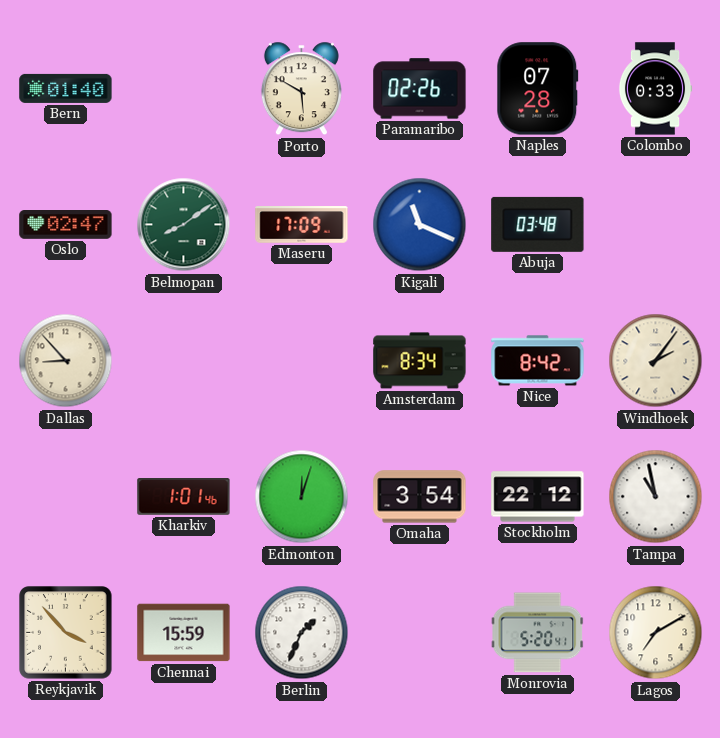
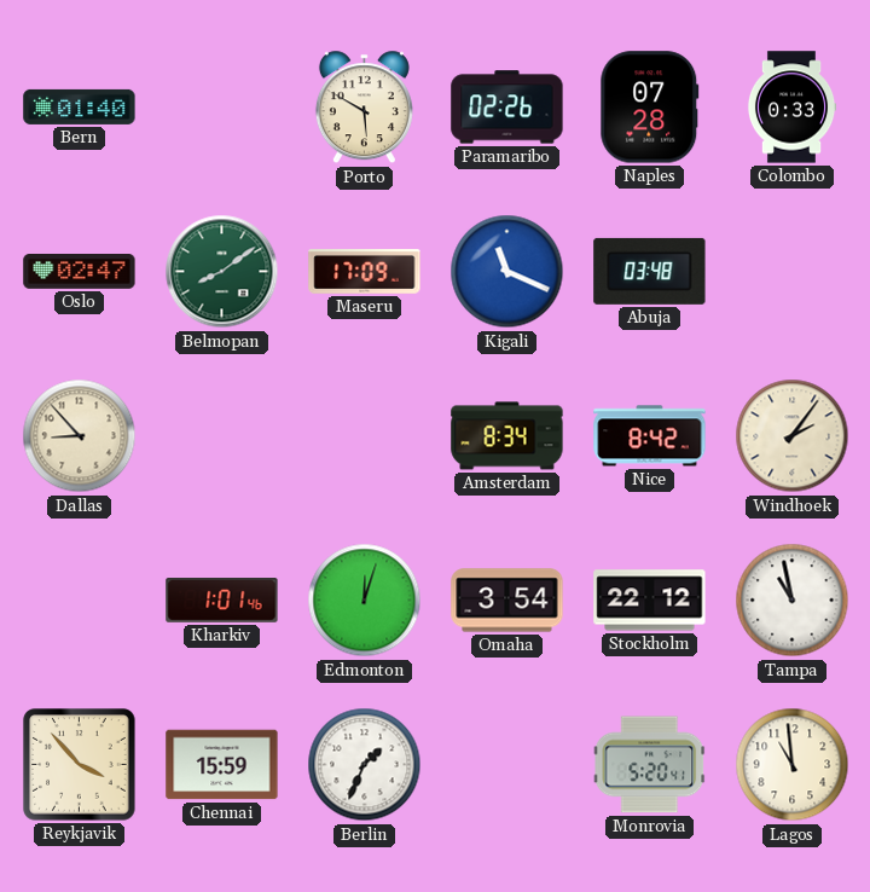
Lagos: 7:10 -> 10:59 (793, 765)
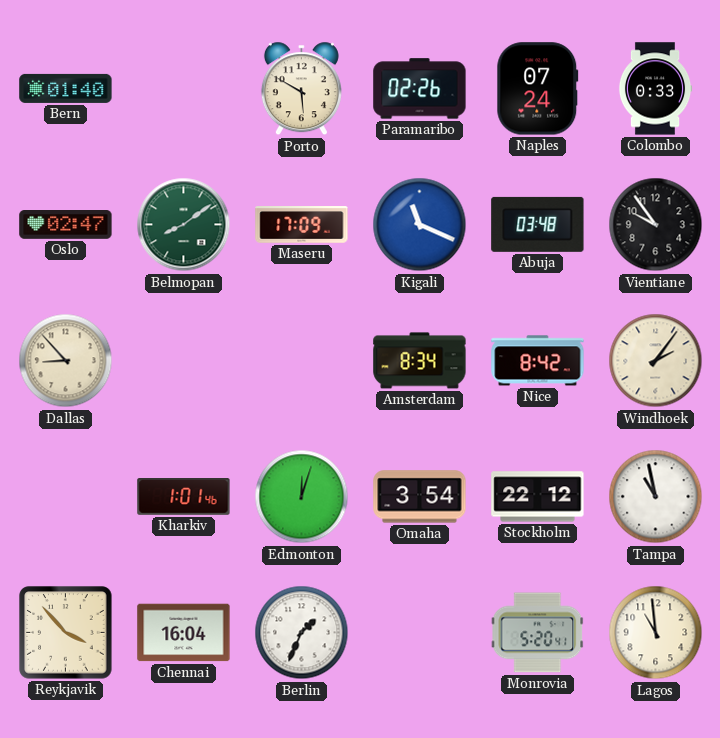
Naples: 07:28 -> 07:24 (538, 89)
Vientiane: none -> 9:54 (656, 225)
Chennai: 15:59 -> 16:04 (184, 633)
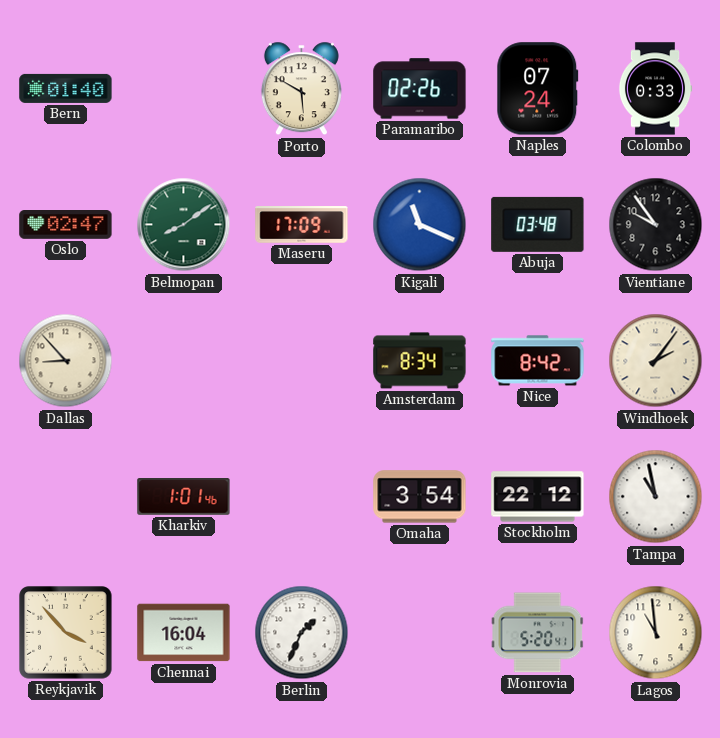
Edmonton: 12:03 -> none (302, 497)
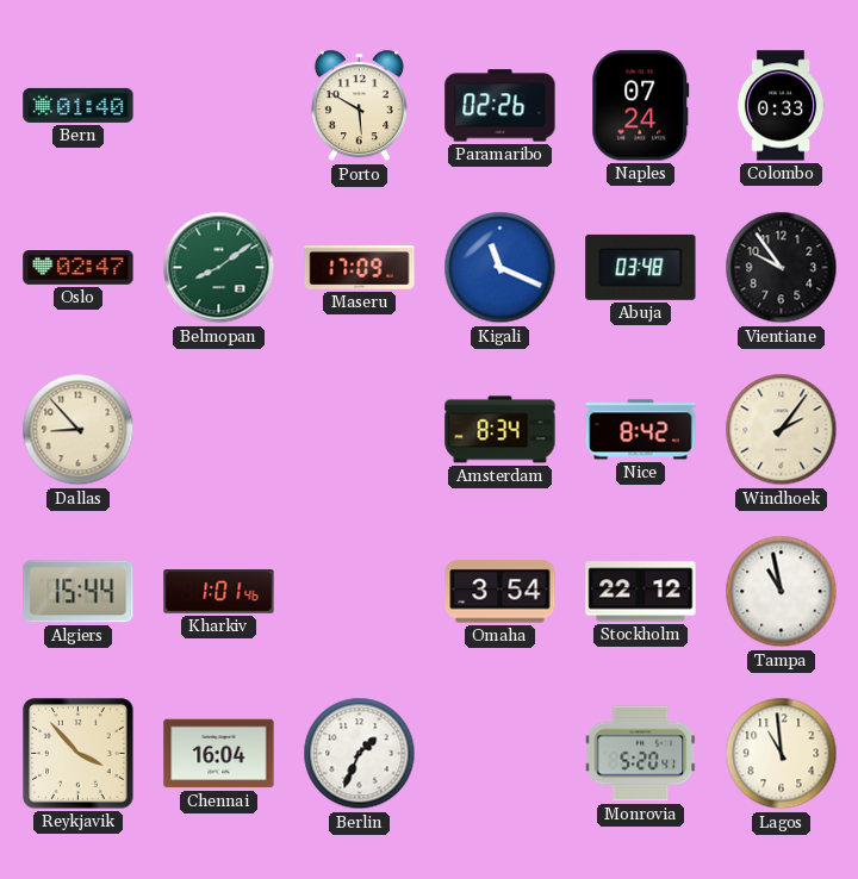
Algiers: none -> 15:44 (79, 592)
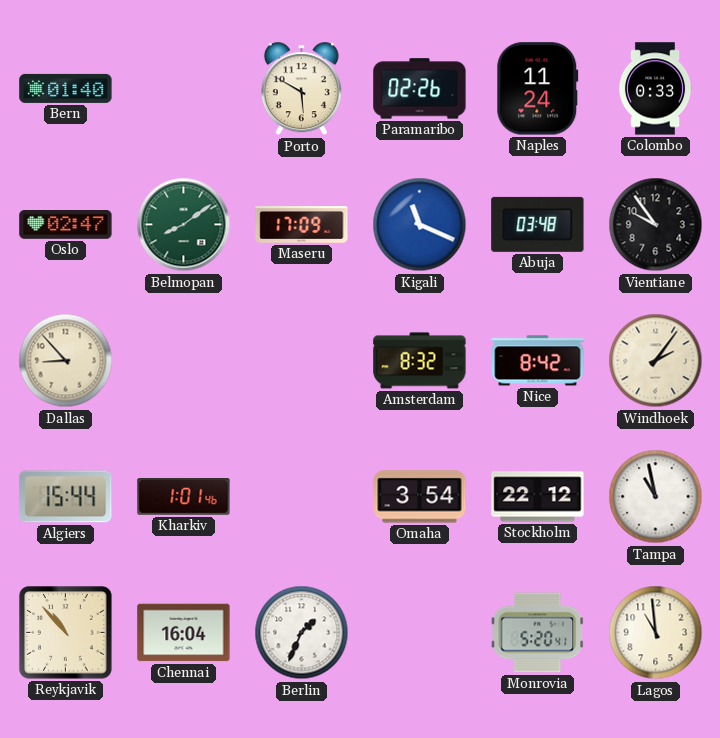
Naples: 07:24 -> 11:24 (538, 89)
Amsterdam: 8:34 -> 8:32 (420, 361)
Reykjavik: 3:53 -> 10:53 (66, 633)
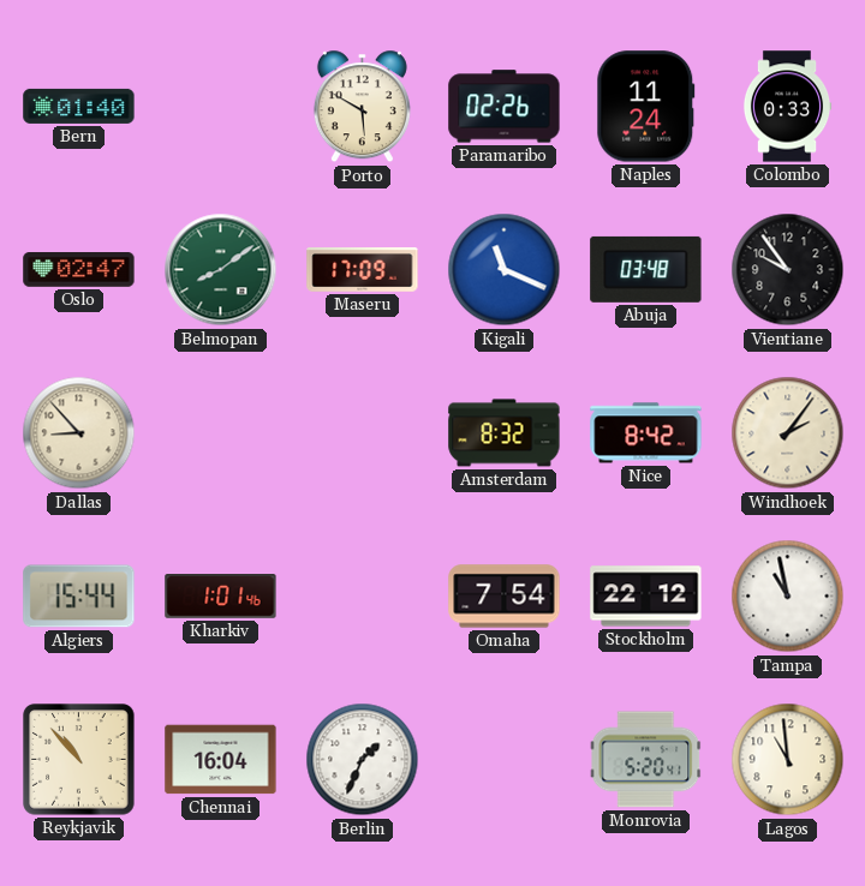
Omaha: 3:54 -> 7:54 (505, 597)
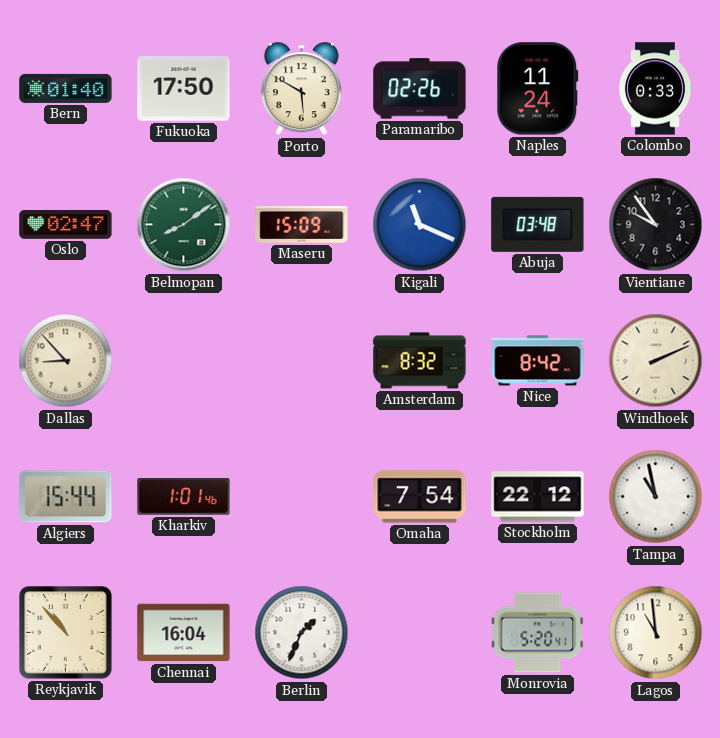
Fukuoka: none -> 17:50 (184, 89)
Maseru: 17:09 -> 15:09 (302, 225)
Windhoek: 2:06 -> 2:11 (656, 361)
